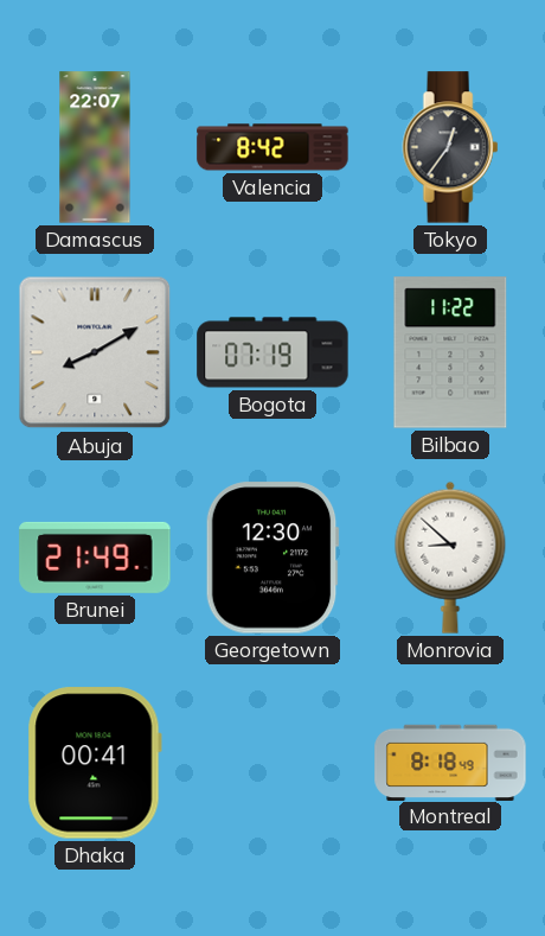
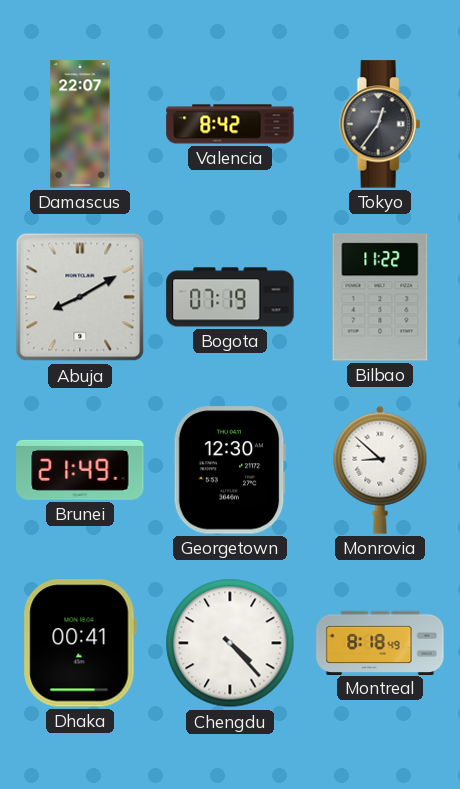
Chengdu: none -> 4:23 (230, 643)
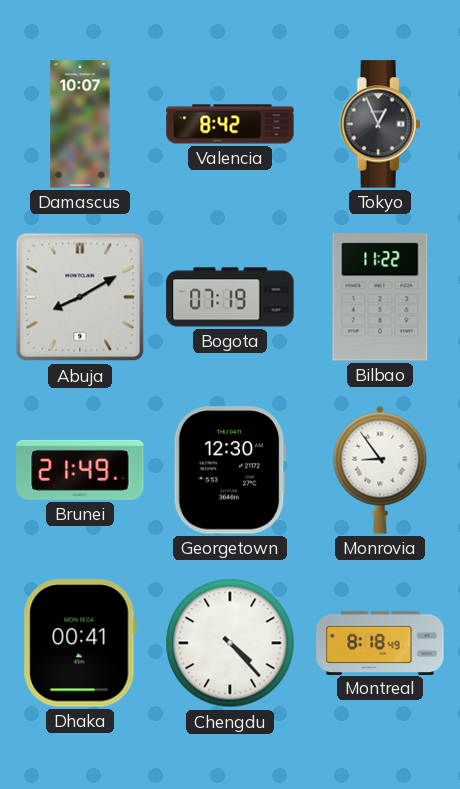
Damascus: 22:07 -> 10:07 (80, 124)
Tokyo: 12:36 -> 12:56 (380, 124)
Monrovia: 8:52 -> 8:54 (380, 470)
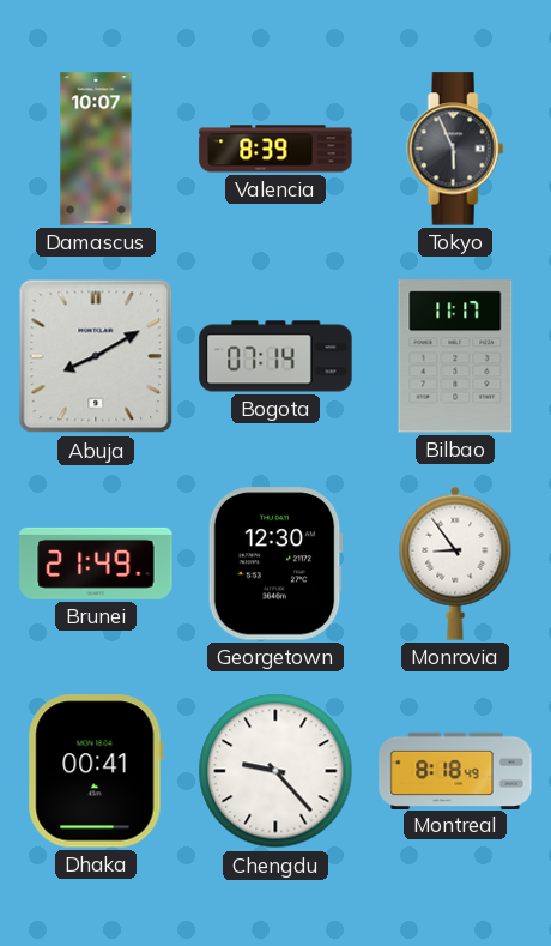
Valencia: 8:42 -> 8:39 (275, 149)
Tokyo: 12:56 -> 5:56 (455, 149)
Bogota: 07:19 -> 07:14 (275, 356)
Bilbao: 11:22 -> 11:17 (455, 356)
Chengdu: 4:23 -> 9:23 (275, 771)
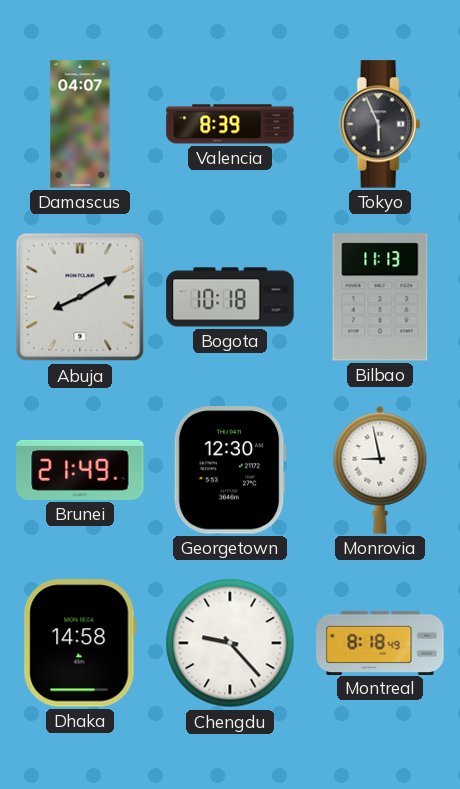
Damascus: 10:07 -> 04:07 (80, 124)
Bogota: 07:14 -> 10:18 (230, 297)
Bilbao: 11:17 -> 11:13 (380, 297)
Monrovia: 8:54 -> 8:58 (380, 470)
Dhaka: 00:41 -> 14:58 (80, 643)
